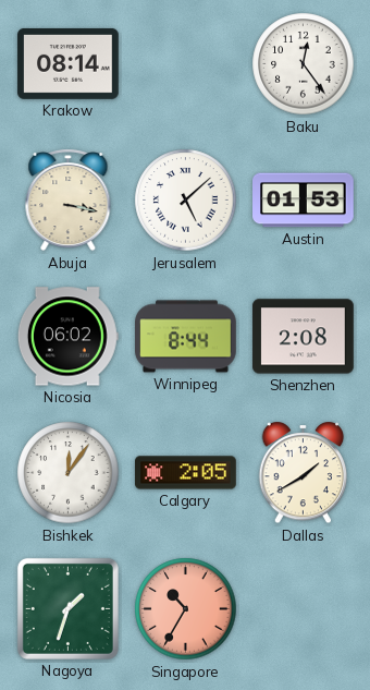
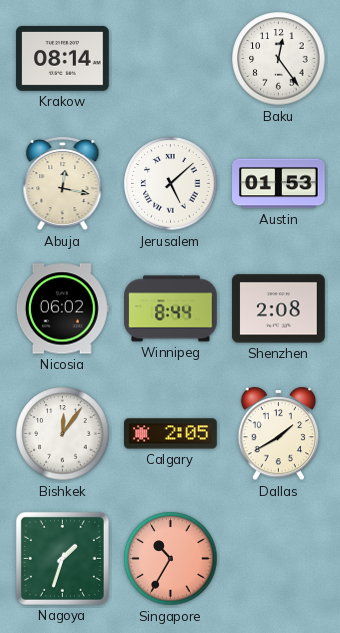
Abuja: 3:17 -> 12:17 (63, 184)
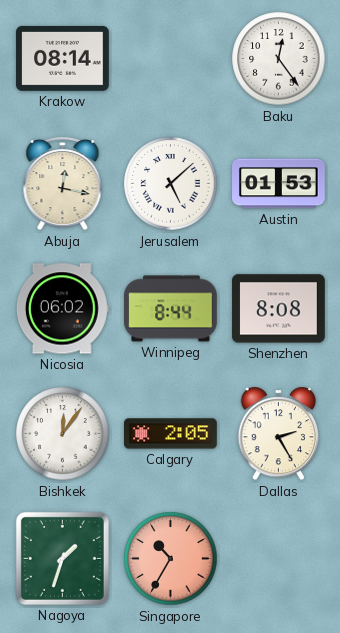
Shenzhen: 2:08 -> 8:08 (279, 309)
Dallas: 1:40 -> 2:25 (279, 434)
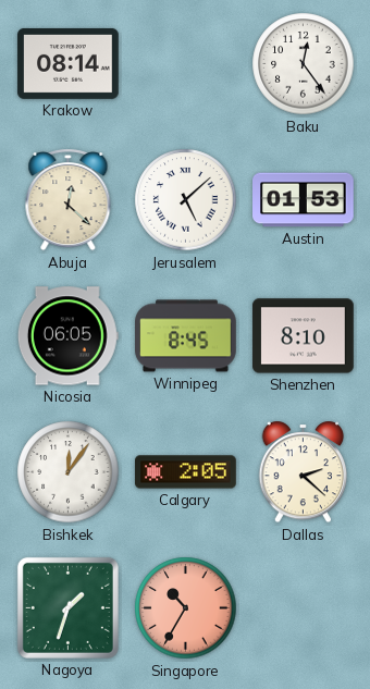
Abuja: 12:17 -> 12:22 (69, 200)
Nicosia: 06:02 -> 06:05 (67, 336)
Winnipeg: 8:44 -> 8:45 (186, 336)
Shenzhen: 8:08 -> 8:10 (304, 336)
Dallas: 2:25 -> 2:22 (304, 472)
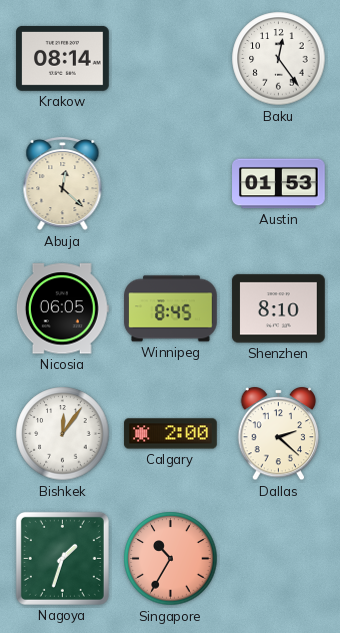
Jerusalem: 5:08 -> none (186, 200)
Calgary: 2:05 -> 2:00 (171, 434)
